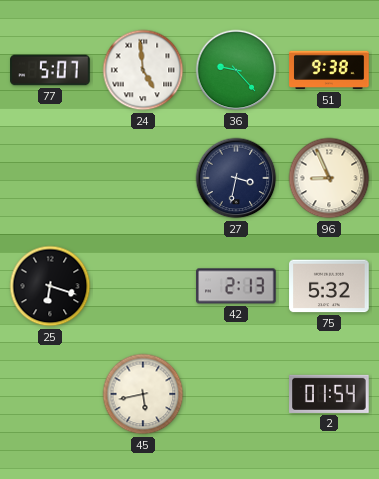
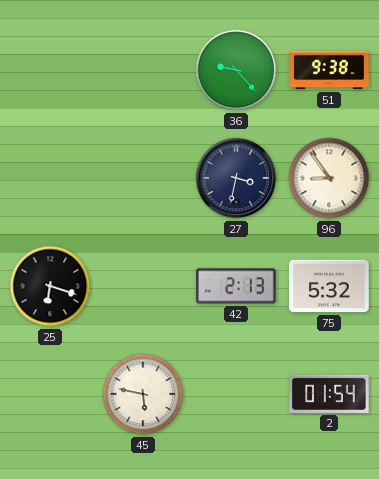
77: 5:07 -> none (50, 70)
24: 4:59 -> none (143, 70)
96: 8:56 -> 8:54 (329, 178)
45: 5:43 -> 5:47 (143, 394)
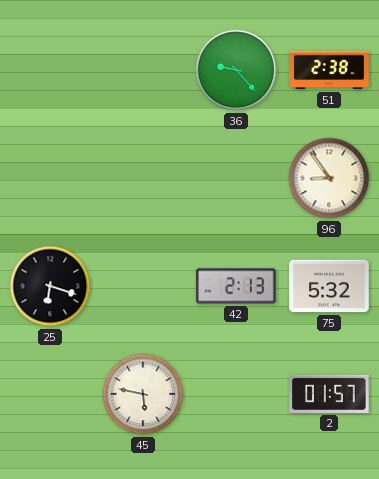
51: 9:38 -> 2:38 (329, 70)
27: 3:32 -> none (236, 178)
2: 01:54 -> 01:57 (329, 394)
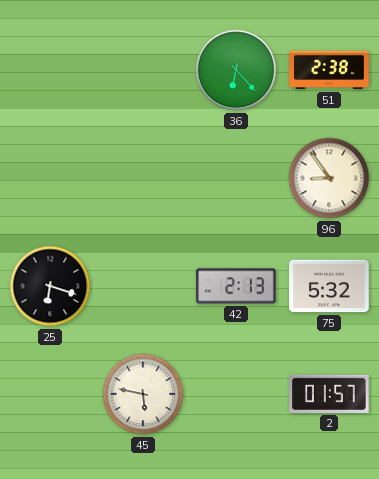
36: 9:23 -> 6:23 (236, 70)
